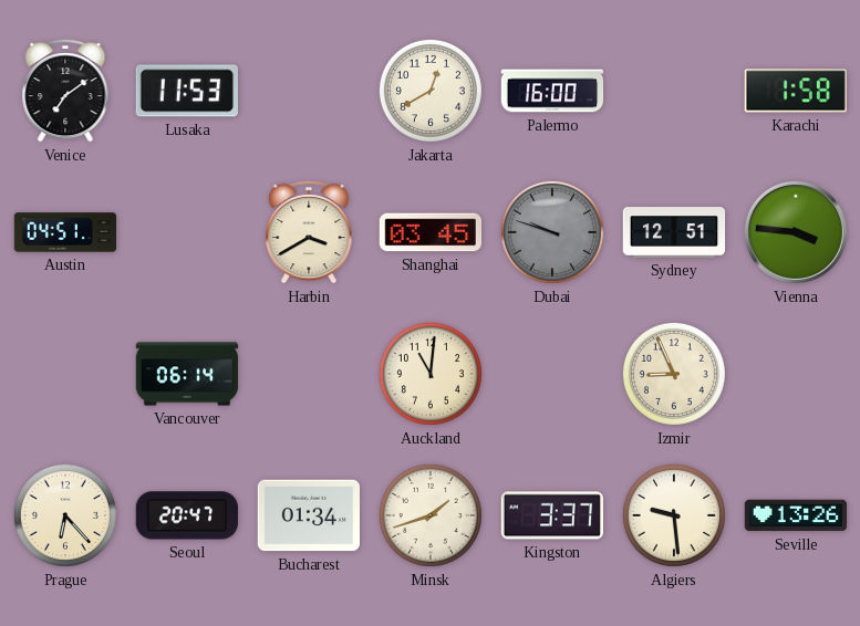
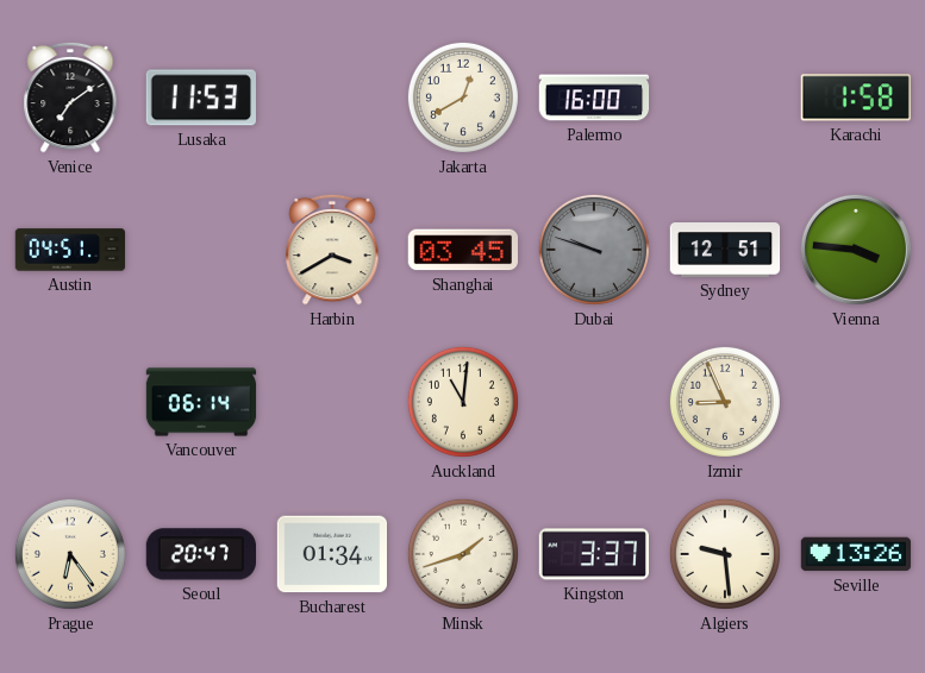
Prague: 6:23 -> 6:24 (70, 554)
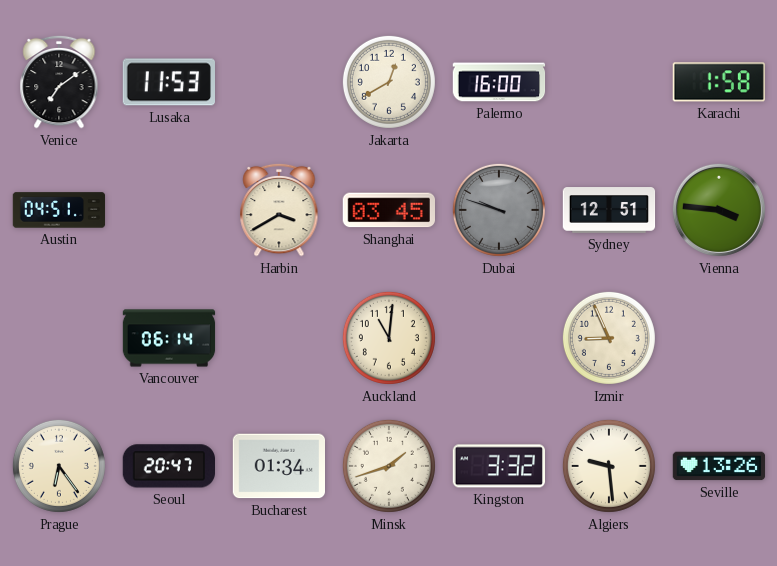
Kingston: 3:37 -> 3:32 (499, 466)
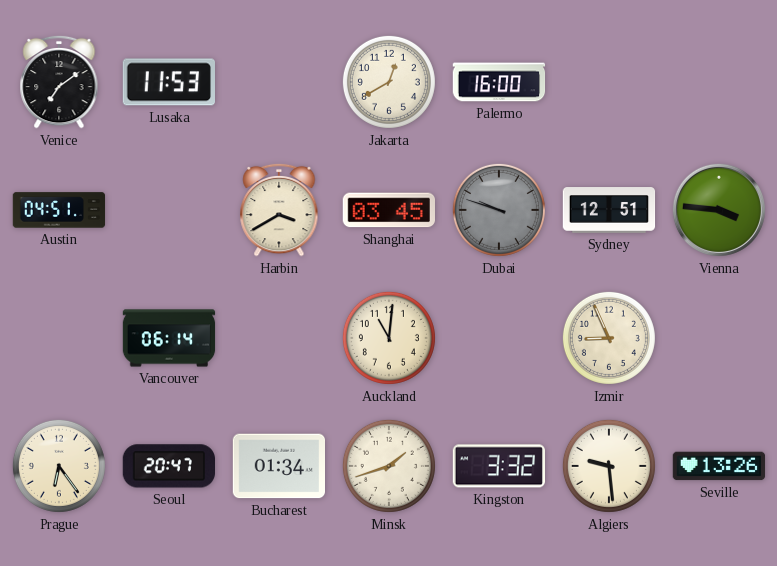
Karachi: 1:58 -> none (719, 82)
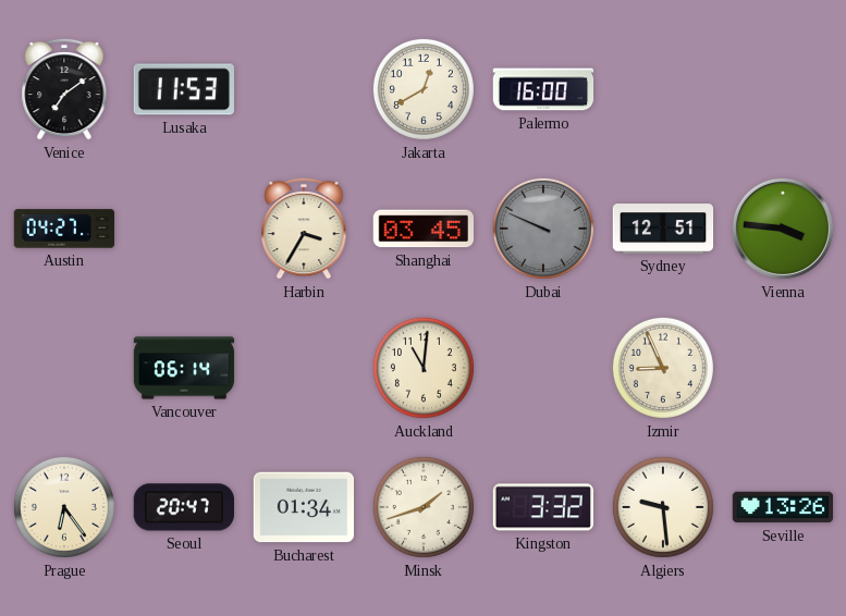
Austin: 04:51 -> 04:27 (64, 229)
Harbin: 3:40 -> 3:35 (304, 229)
Dubai: 9:48 -> 9:49 (543, 229)
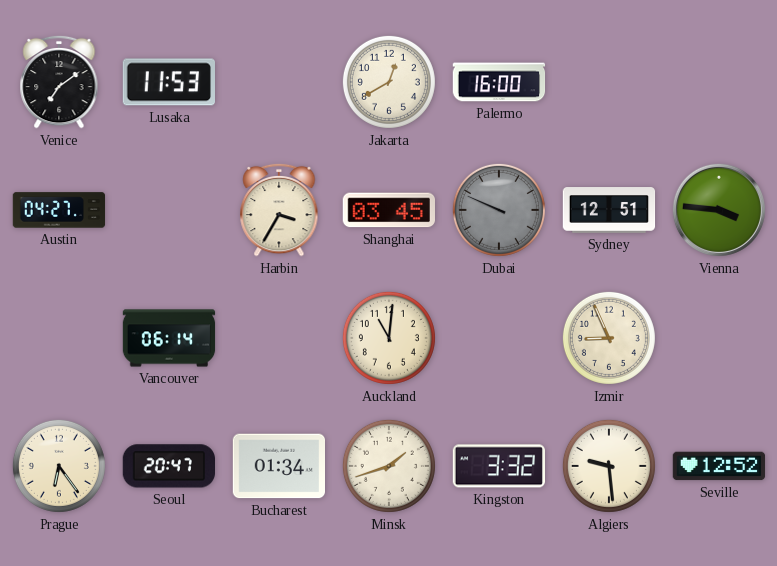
Seville: 13:26 -> 12:52 (719, 466)
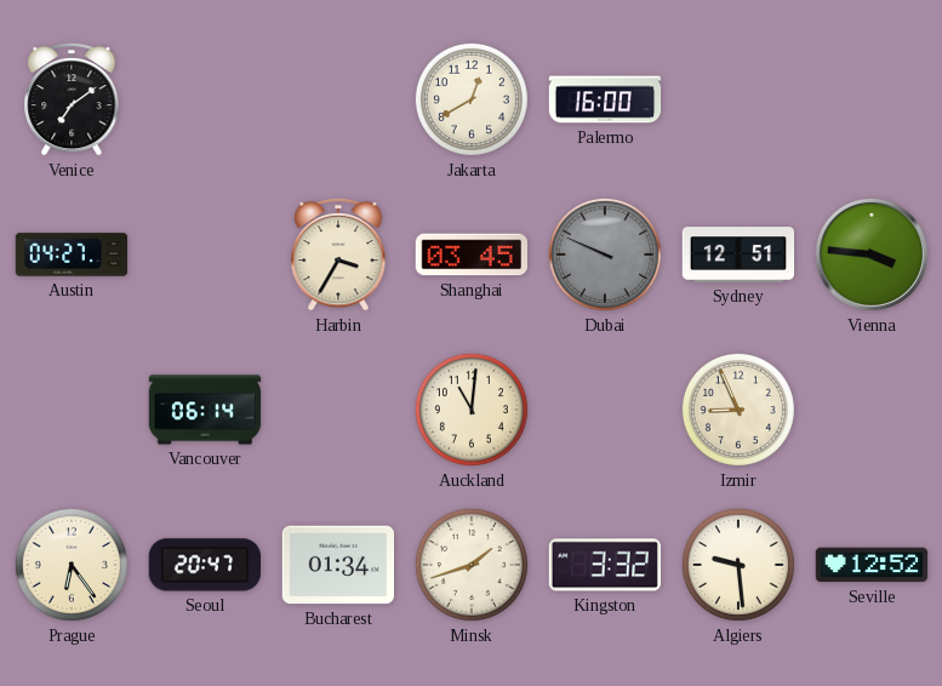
Lusaka: 11:53 -> none (168, 82)
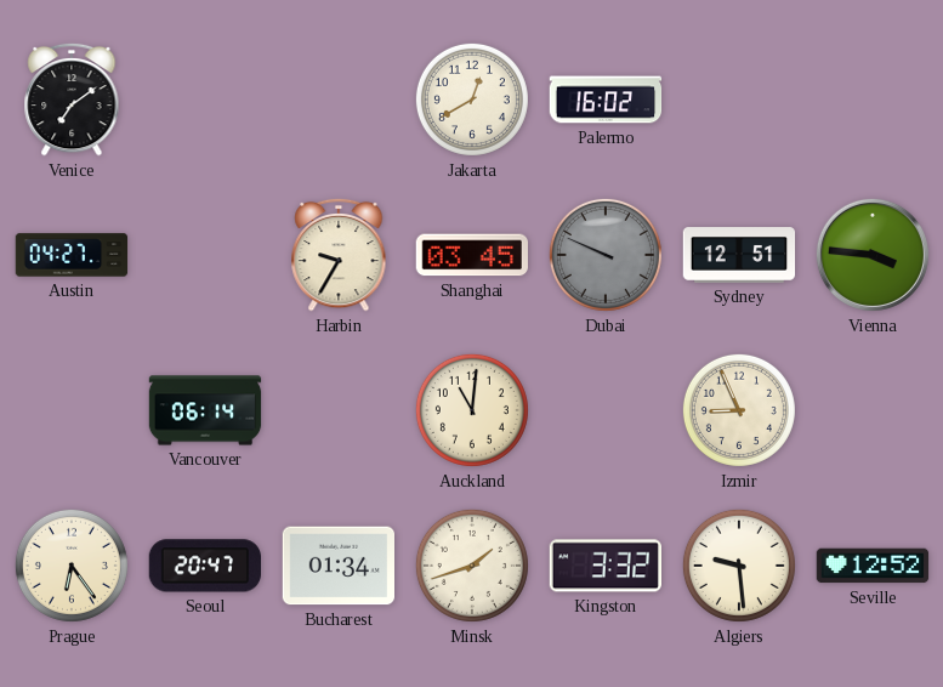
Palermo: 16:00 -> 16:02 (606, 100)
Harbin: 3:35 -> 9:35 (339, 255)
